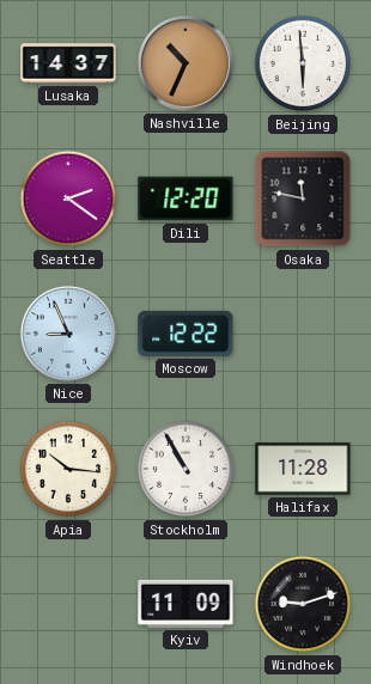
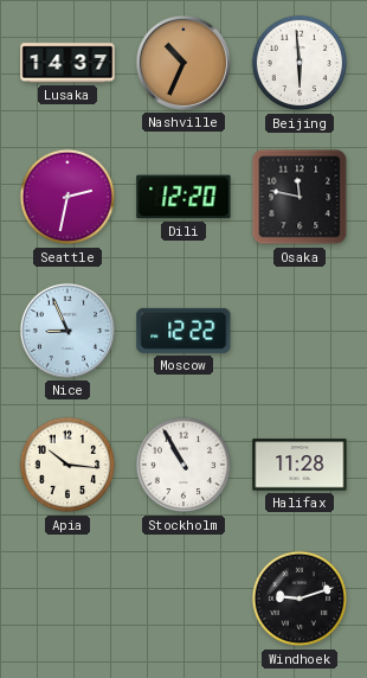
Seattle: 2:21 -> 2:32 (67, 197)
Kyiv: 11:09 -> none (185, 604)
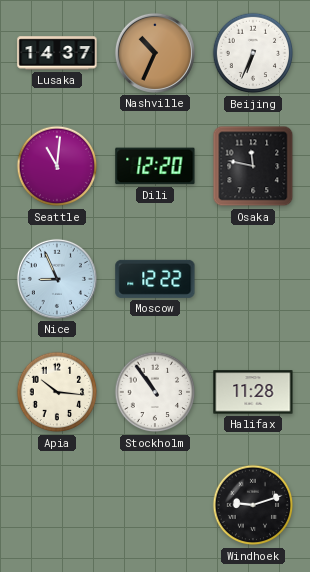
Beijing: 5:59 -> 6:34 (253, 53)
Seattle: 2:32 -> 11:01 (57, 166)
Stockholm: 10:55 -> 10:54 (155, 392)
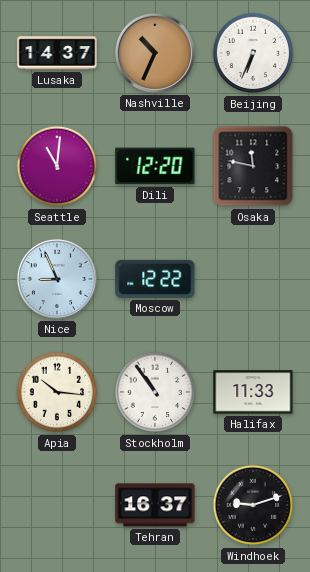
Halifax: 11:28 -> 11:33 (253, 392)
Tehran: none -> 16:37 (155, 505)
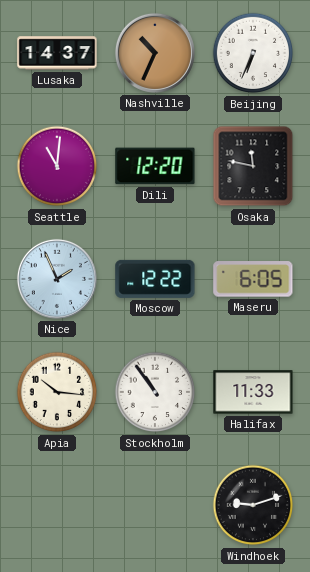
Nice: 8:56 -> 1:56 (57, 279)
Maseru: none -> 6:05 (253, 279)
Tehran: 16:37 -> none (155, 505)
